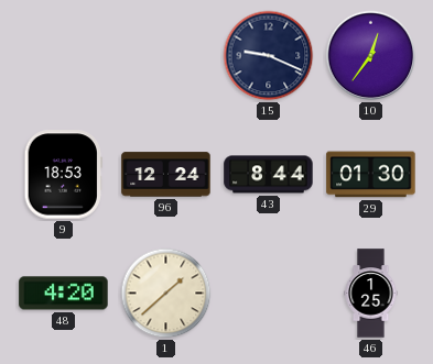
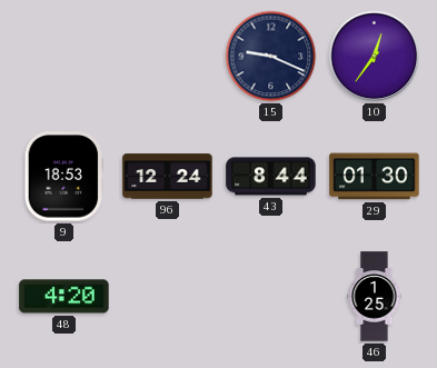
1: 1:38 -> none (166, 294)
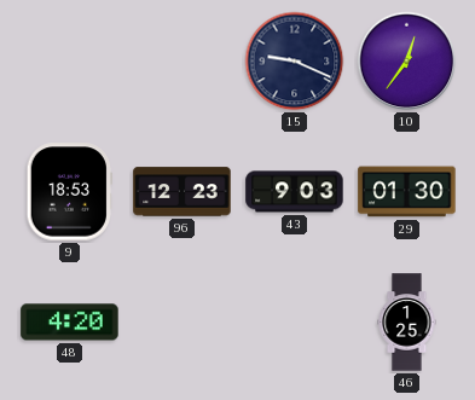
96: 12:24 -> 12:23 (183, 192)
43: 8:44 -> 9:03 (295, 192)
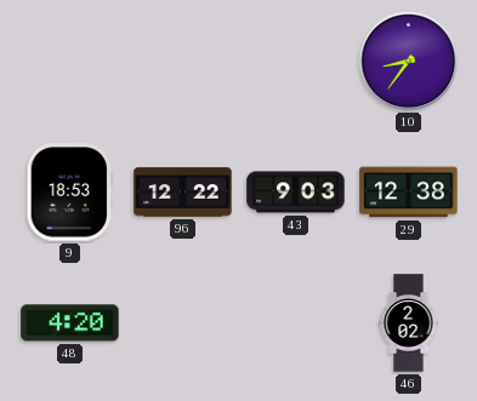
15: 9:19 -> none (295, 62)
10: 12:36 -> 8:36 (409, 62)
96: 12:23 -> 12:22 (183, 193)
29: 01:30 -> 12:38 (409, 193)
46: 1:25 -> 2:02 (409, 323)
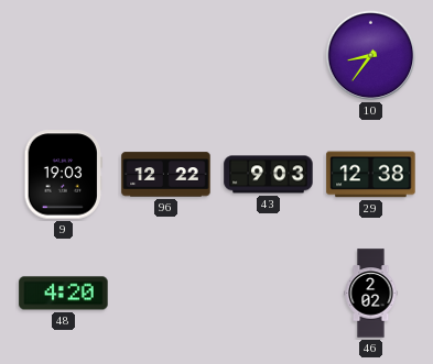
9: 18:53 -> 19:03 (63, 175)
